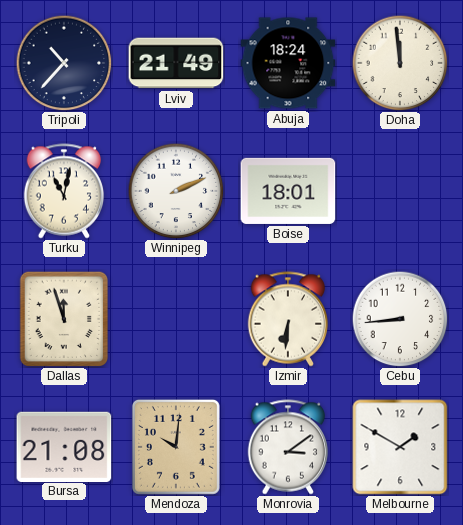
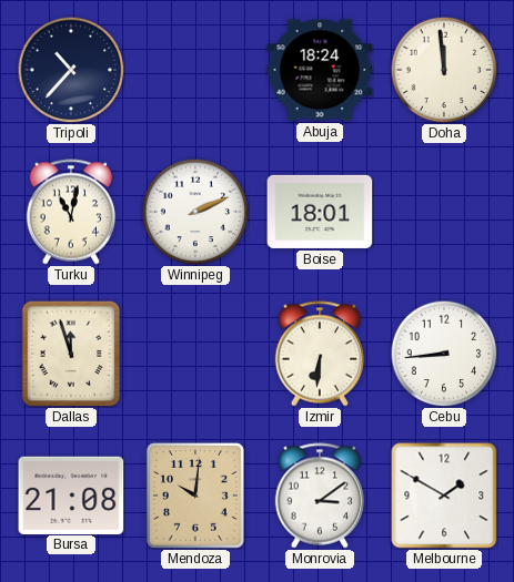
Lviv: 21:49 -> none (176, 63)
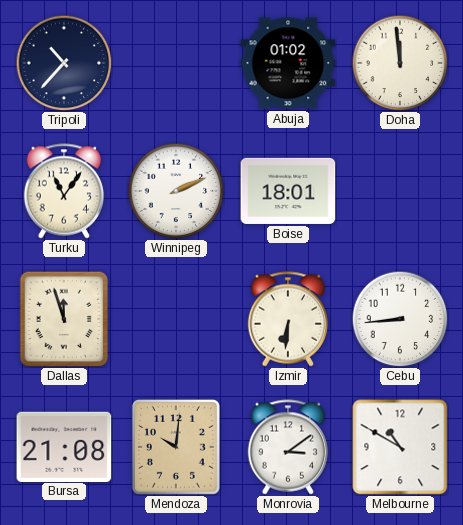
Abuja: 18:24 -> 01:02 (288, 63)
Turku: 11:02 -> 11:06 (64, 191)
Melbourne: 1:50 -> 10:50 (400, 447)
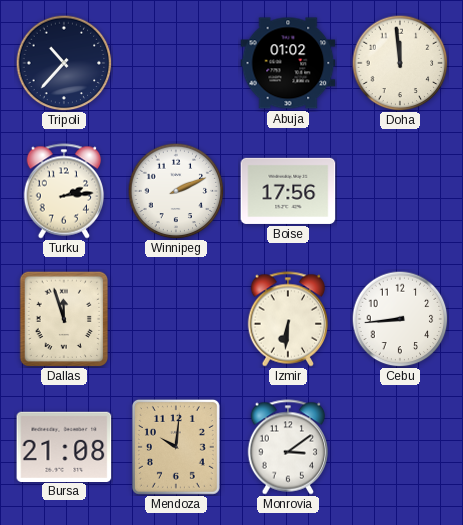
Turku: 11:06 -> 2:14 (64, 191)
Boise: 18:01 -> 17:56 (288, 191)
Melbourne: 10:50 -> none (400, 447)
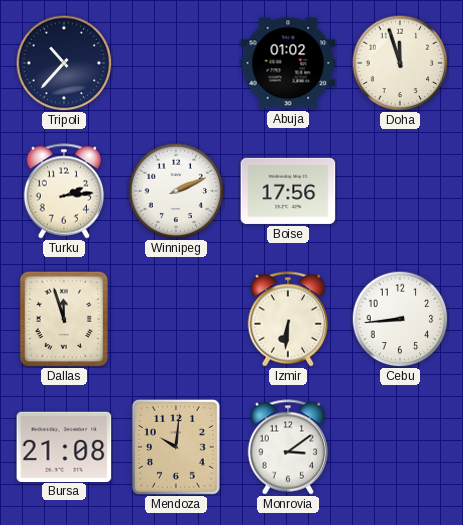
Doha: 11:59 -> 11:57 (400, 63)
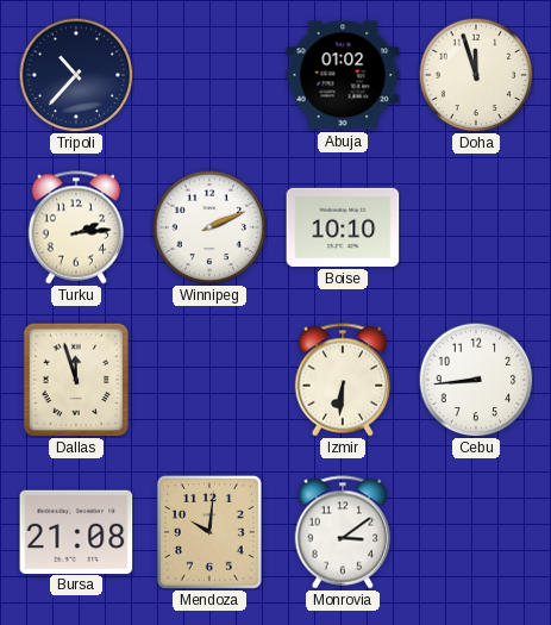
Boise: 17:56 -> 10:10 (343, 227)
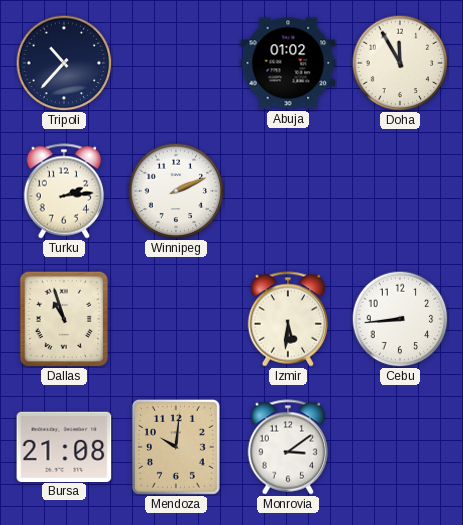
Doha: 11:57 -> 11:55 (400, 63)
Boise: 10:10 -> none (343, 227)
Dallas: 11:57 -> 10:57 (64, 319)
Izmir: 6:31 -> 5:31 (288, 319)
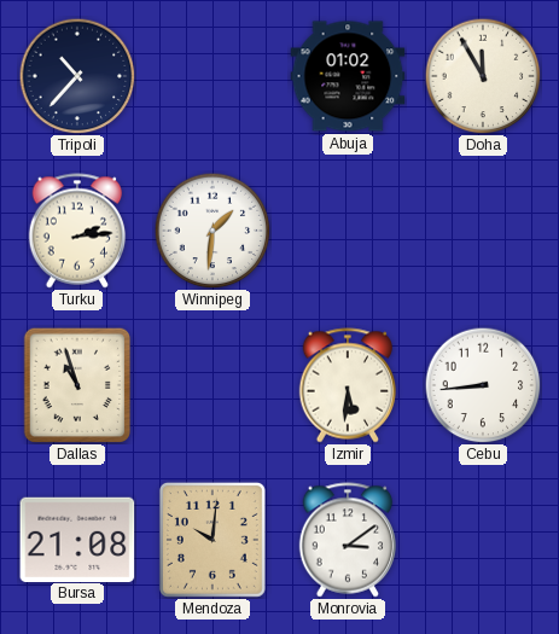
Winnipeg: 2:11 -> 1:31 (212, 231)
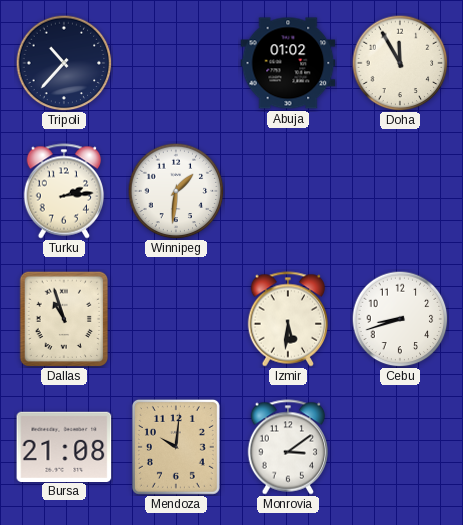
Cebu: 8:44 -> 8:42 (400, 319)
